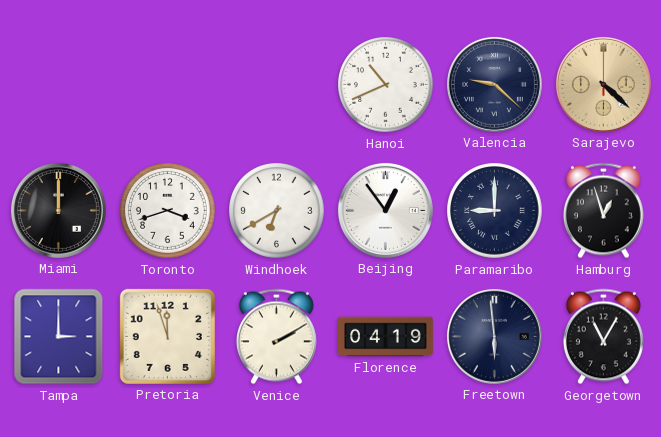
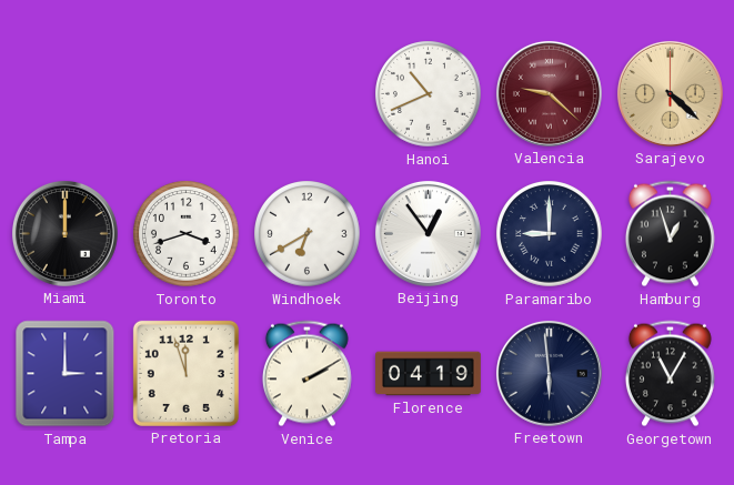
Valencia dial: navy -> burgundy (549, 93)
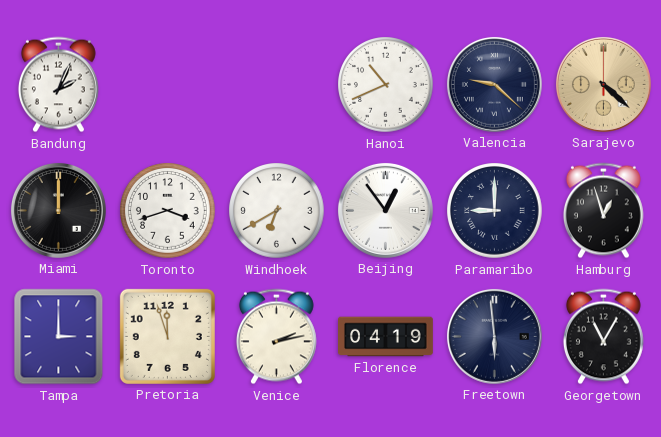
Bandung: none -> 2:04 (58, 85)
Valencia dial: burgundy -> navy (494, 84)
Venice: 2:10 -> 2:13 (276, 337)
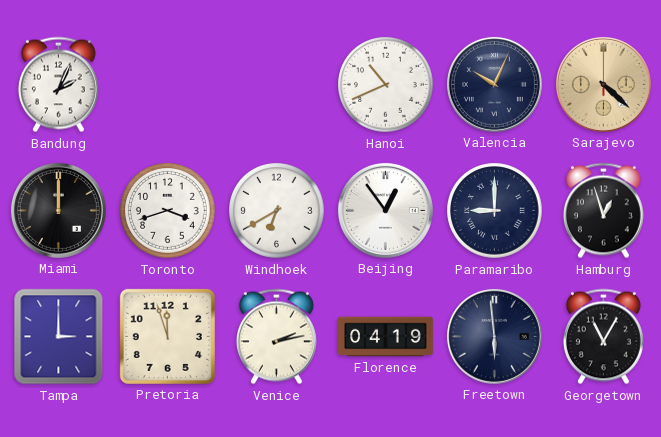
Valencia: 9:22 -> 10:04 (494, 84)
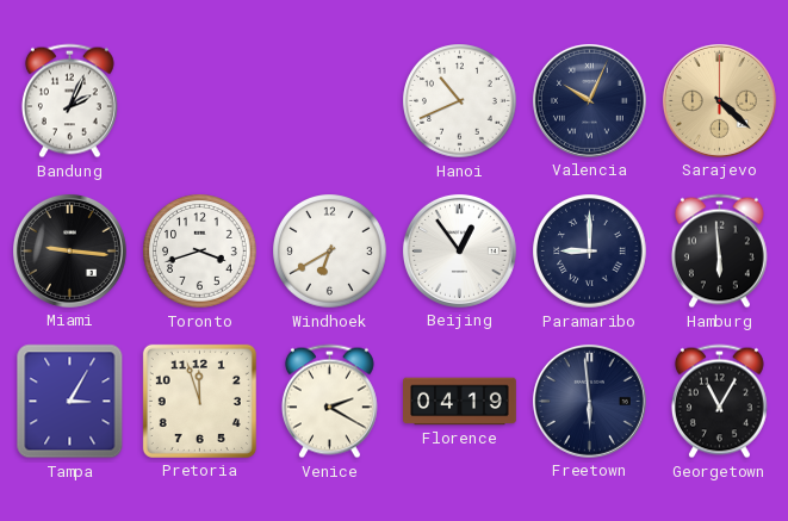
Miami: 12:00 -> 9:16 (69, 250)
Hamburg: 12:57 -> 5:59 (719, 252)
Tampa: 3:00 -> 3:05 (70, 402)
Venice: 2:13 -> 2:20 (329, 402)
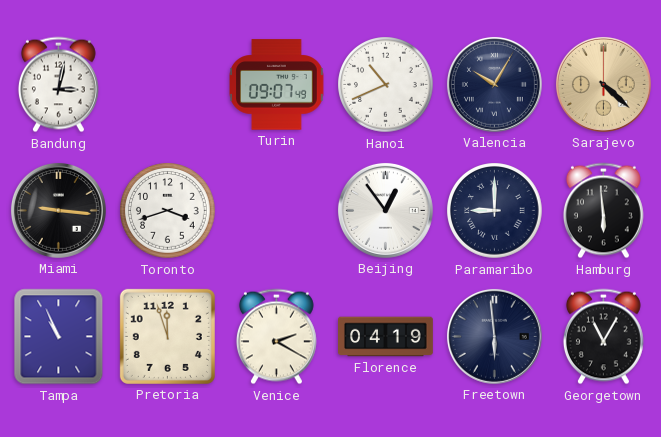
Bandung: 2:04 -> 3:02 (58, 85)
Turin: none -> 09:07 (277, 85)
Valencia: 10:04 -> 10:05 (494, 84)
Windhoek: 6:40 -> none (330, 252)
Tampa: 3:05 -> 10:56 (59, 337)
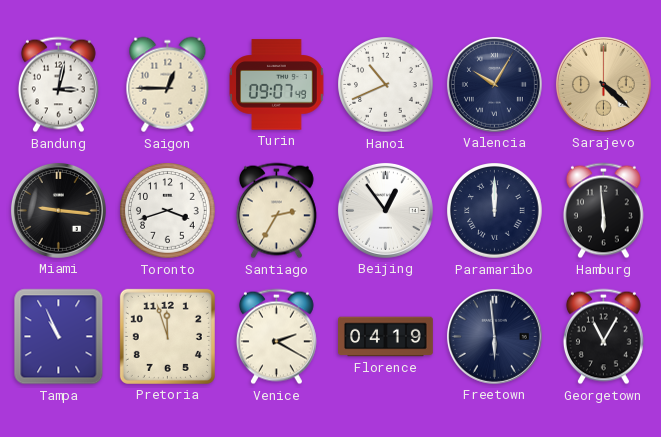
Saigon: none -> 12:45 (168, 85)
Santiago: none -> 2:35 (276, 211)
Paramaribo: 9:00 -> 12:00 (495, 211)
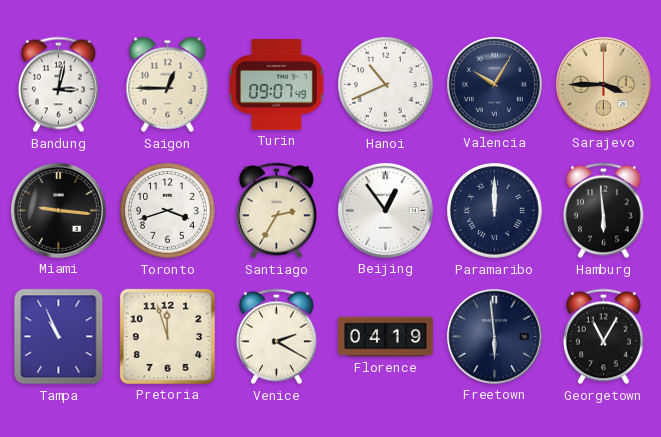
Sarajevo: 4:22 -> 3:45 (603, 84)
